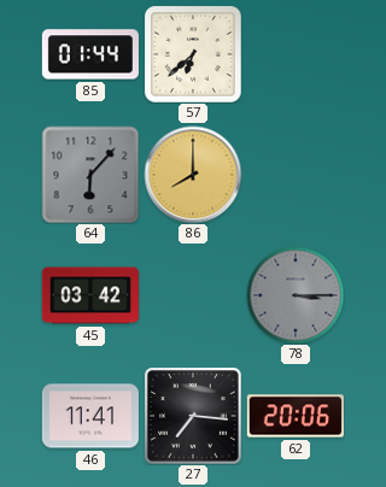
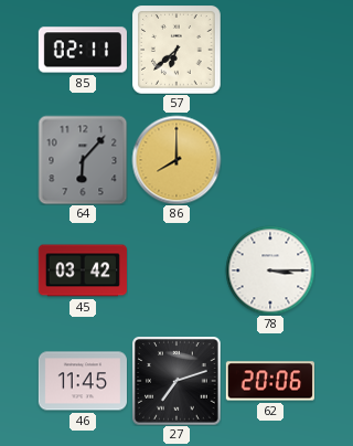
85: 01:44 -> 02:11 (83, 50)
78 dial: grey -> white (270, 270)
46: 11:41 -> 11:45 (83, 381)
27: 7:16 -> 7:12 (176, 381)
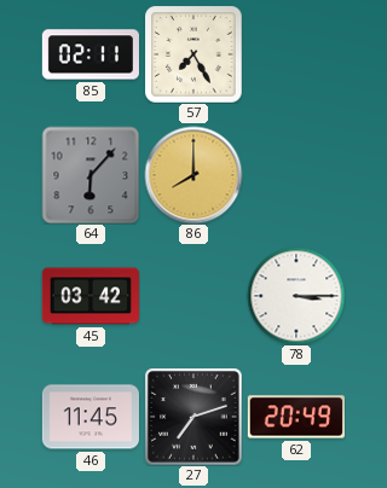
57: 6:38 -> 7:25 (193, 56)
62: 20:06 -> 20:49 (296, 417)
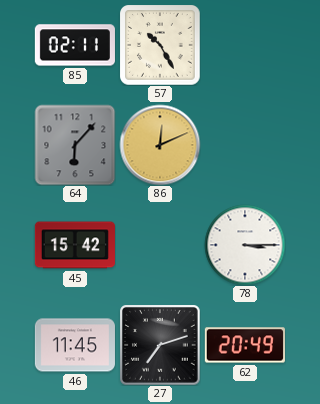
57: 7:25 -> 10:25 (160, 46)
86: 8:00 -> 12:11 (160, 145)
45: 03:42 -> 15:42 (75, 245)
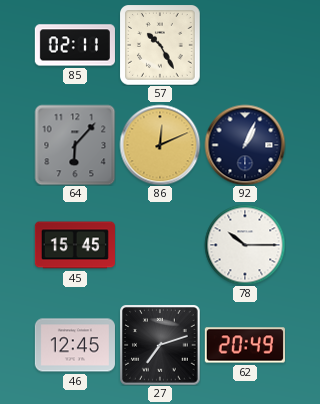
92: none -> 1:04 (245, 145)
45: 15:42 -> 15:45 (75, 245)
78: 3:15 -> 10:15 (245, 245)
46: 11:45 -> 12:45 (75, 345)
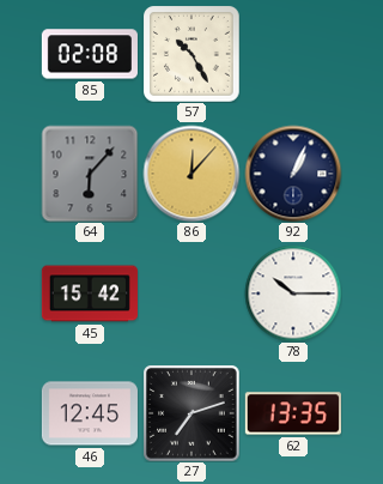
85: 02:11 -> 02:08 (90, 54)
86: 12:11 -> 12:07 (191, 174)
45: 15:45 -> 15:42 (90, 294)
62: 20:49 -> 13:35 (293, 413)
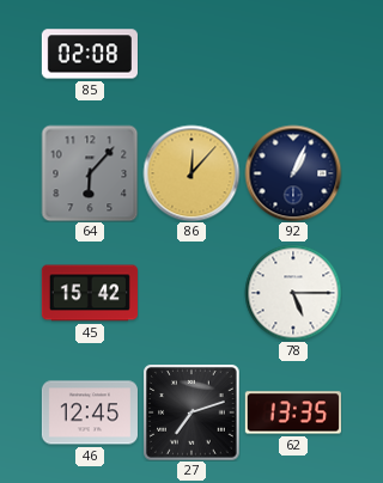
57: 10:25 -> none (191, 55)
78: 10:15 -> 5:15 (293, 293)
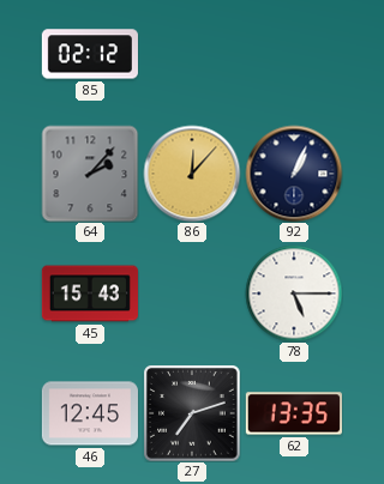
85: 02:08 -> 02:12 (90, 54)
64: 6:07 -> 2:07 (90, 174)
45: 15:42 -> 15:43 (90, 294)
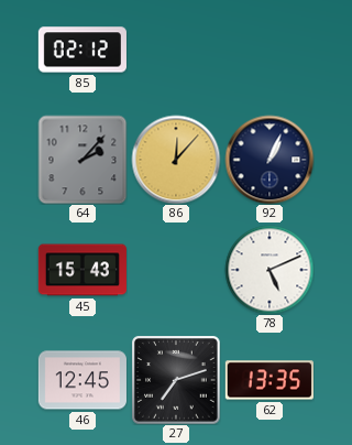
78: 5:15 -> 5:11 (269, 270)
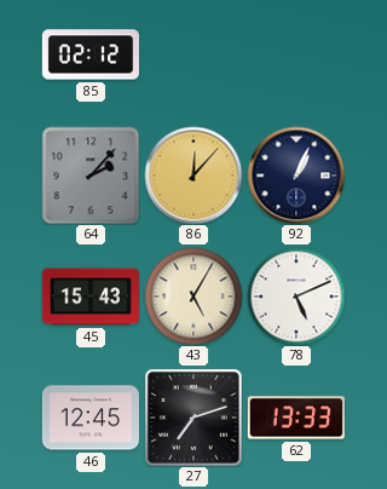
43: none -> 5:05 (193, 297)
62: 13:35 -> 13:33 (296, 418)
